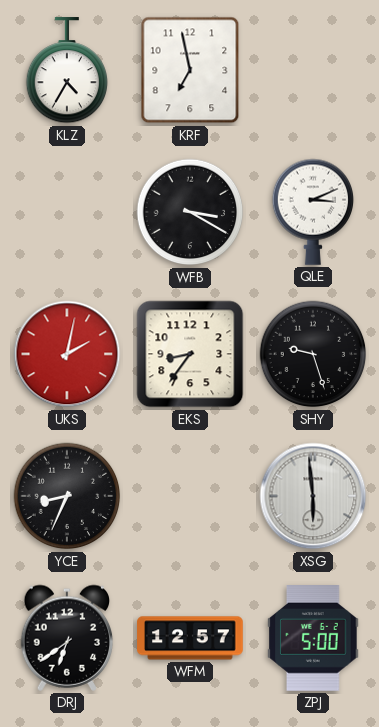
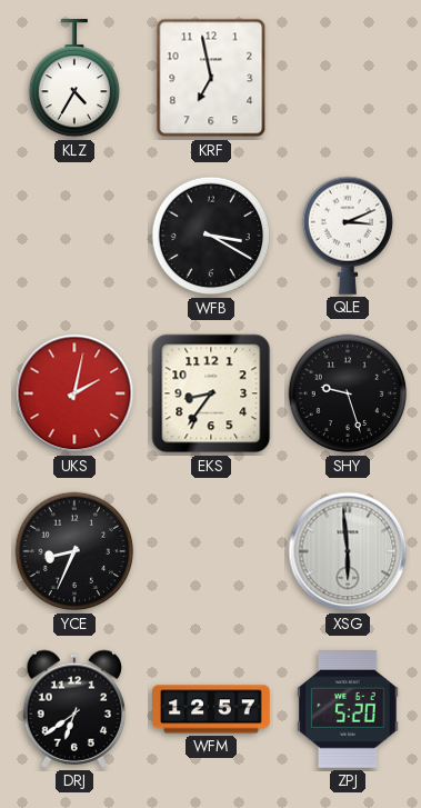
ZPJ: 5:00 -> 5:20 (348, 710)
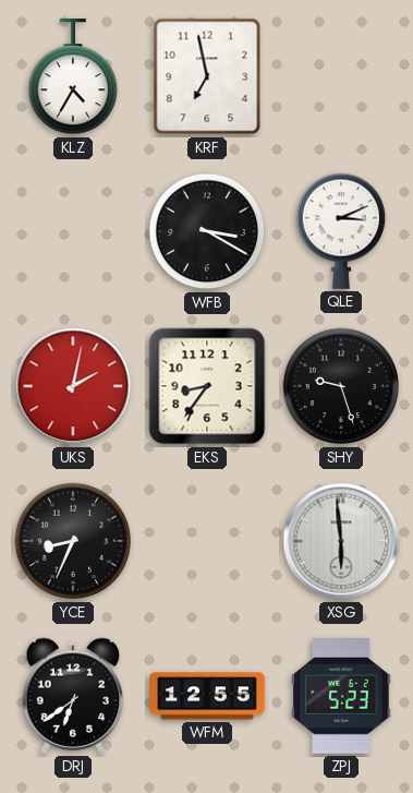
WFM: 12:57 -> 12:55 (207, 696)
ZPJ: 5:20 -> 5:23 (341, 697)
